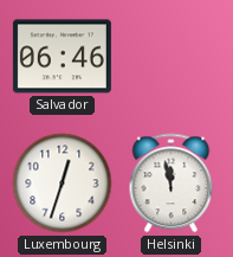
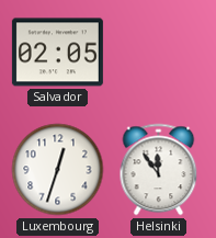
Salvador: 06:46 -> 02:05 (57, 53)
Helsinki: 11:58 -> 11:54 (159, 170)
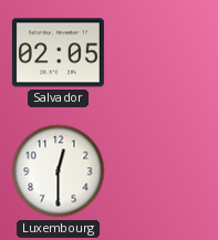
Luxembourg: 12:33 -> 12:30 (59, 171)
Helsinki: 11:54 -> none (159, 170)
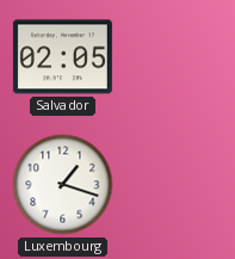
Luxembourg: 12:30 -> 1:18 (63, 185)
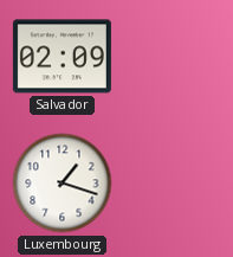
Salvador: 02:05 -> 02:09 (62, 57)
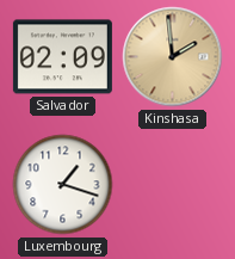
Kinshasa: none -> 1:59 (173, 57)
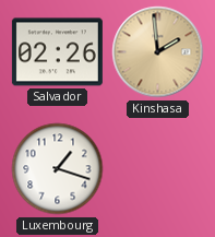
Salvador: 02:09 -> 02:26 (57, 52)
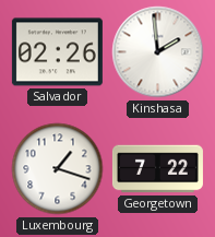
Kinshasa dial: champagne -> white (158, 52)
Georgetown: none -> 7:22 (157, 169)
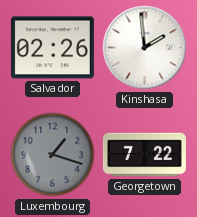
Luxembourg dial: white -> grey (53, 155)
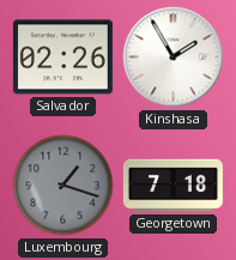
Kinshasa: 1:59 -> 1:55 (174, 58)
Georgetown: 7:22 -> 7:18 (173, 186)
